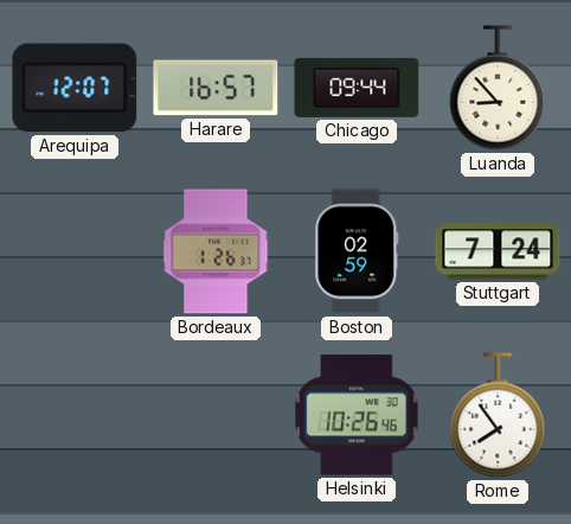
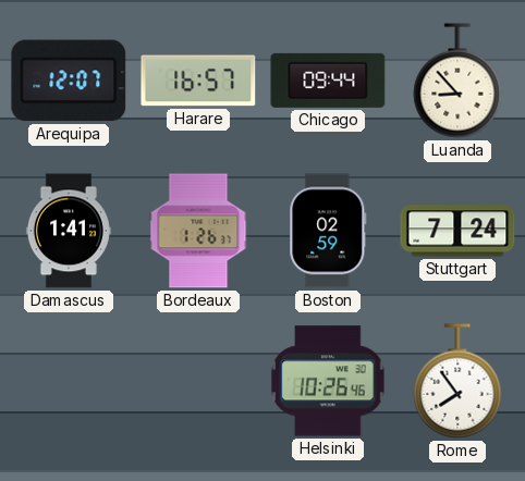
Damascus: none -> 1:41 (69, 231)
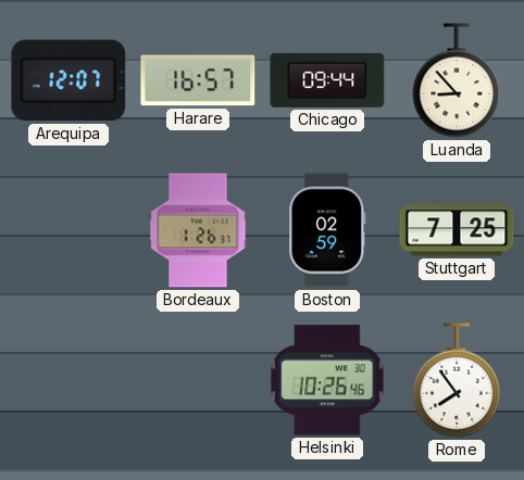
Damascus: 1:41 -> none (69, 231)
Stuttgart: 7:24 -> 7:25 (457, 230)
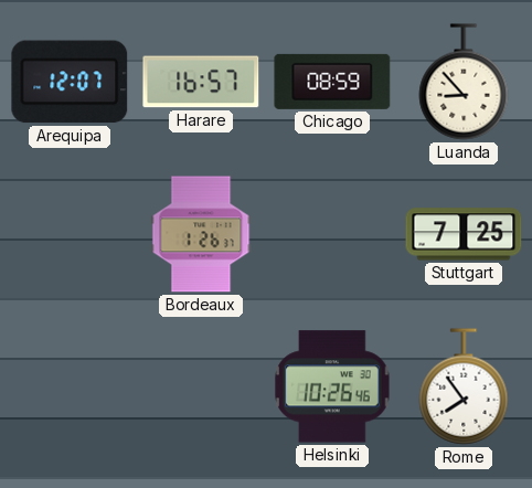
Chicago: 09:44 -> 08:59 (332, 82)
Boston: 02:59 -> none (327, 230)
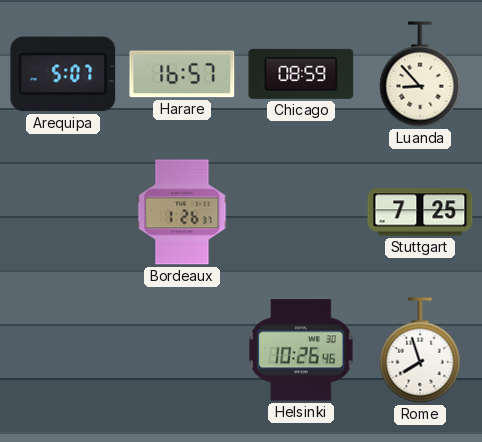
Arequipa: 12:07 -> 5:07 (63, 74)
Rome: 7:54 -> 7:57 (420, 350)
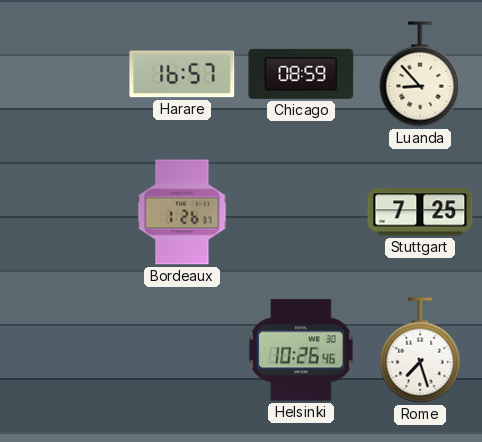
Arequipa: 5:07 -> none (63, 74)
Rome: 7:57 -> 7:27 (420, 350)
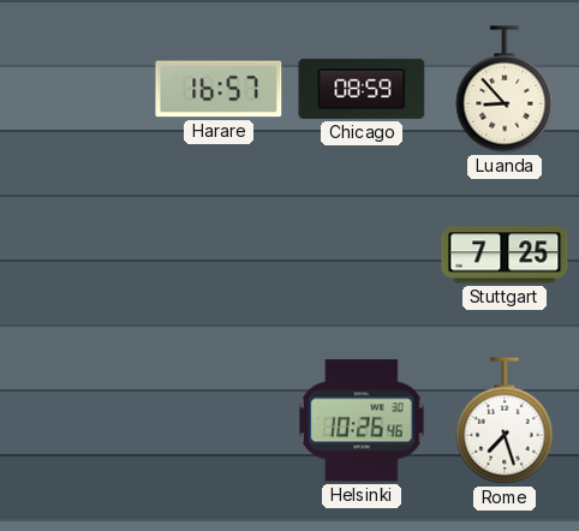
Bordeaux: 1:26 -> none (182, 212)
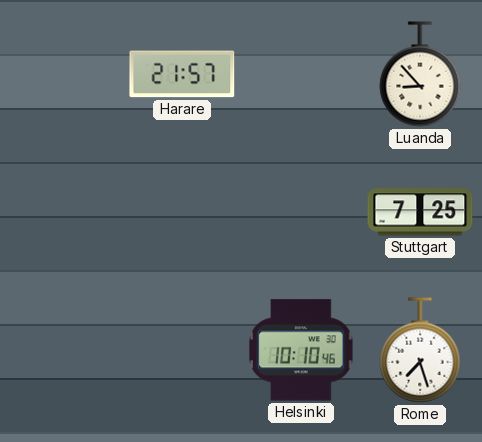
Harare: 16:57 -> 21:57 (182, 74)
Chicago: 08:59 -> none (362, 89)
Helsinki: 10:26 -> 10:10 (301, 350)
